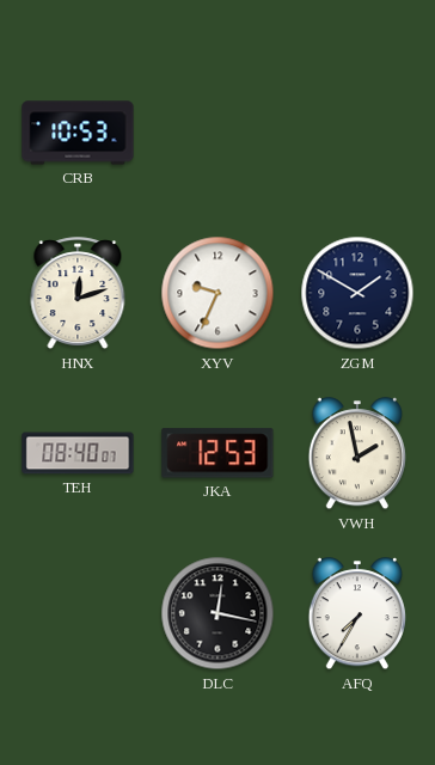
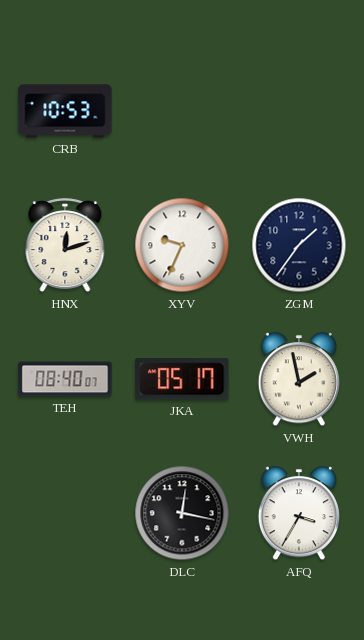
ZGM: 1:50 -> 1:36 (299, 245)
JKA: 12:53 -> 05:17 (182, 379)
AFQ: 7:35 -> 3:35 (299, 514)
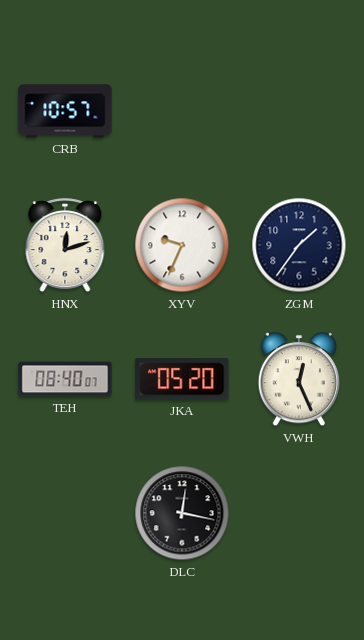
CRB: 10:53 -> 10:57 (65, 111)
JKA: 05:17 -> 05:20 (182, 379)
VWH: 1:58 -> 12:26 (299, 380)
AFQ: 3:35 -> none (299, 514)
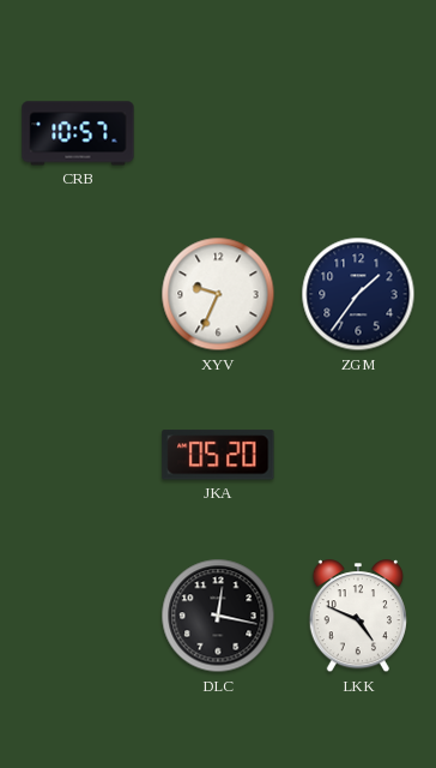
HNX: 12:12 -> none (65, 246)
TEH: 08:40 -> none (65, 379)
VWH: 12:26 -> none (299, 380)
LKK: none -> 4:49 (358, 617)
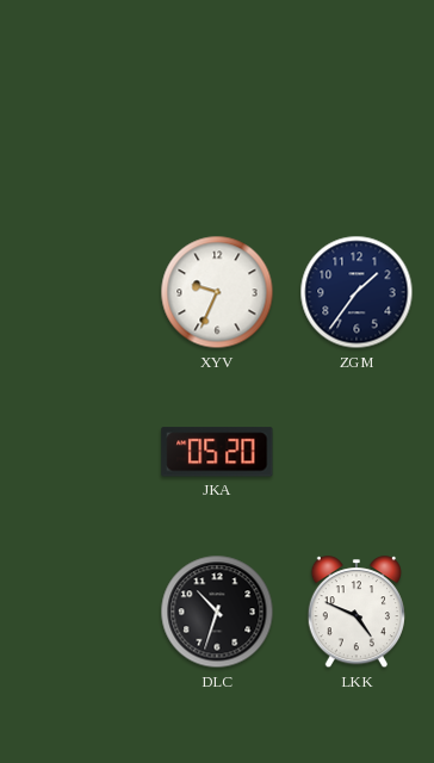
CRB: 10:57 -> none (78, 133)
DLC: 12:17 -> 10:33 (217, 612)
